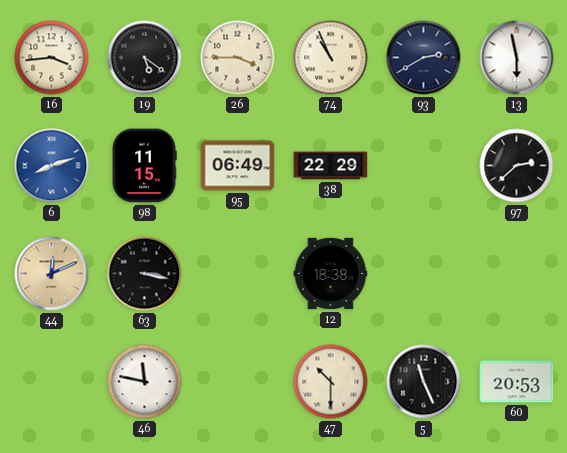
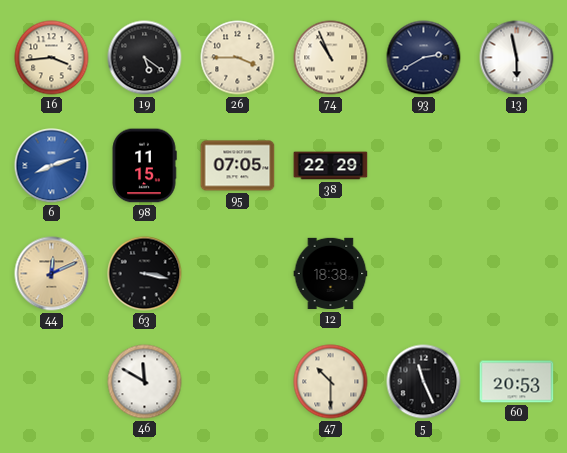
95: 06:49 -> 07:05 (238, 166)
97: 2:38 -> none (517, 166)
46: 11:47 -> 11:50 (145, 382)
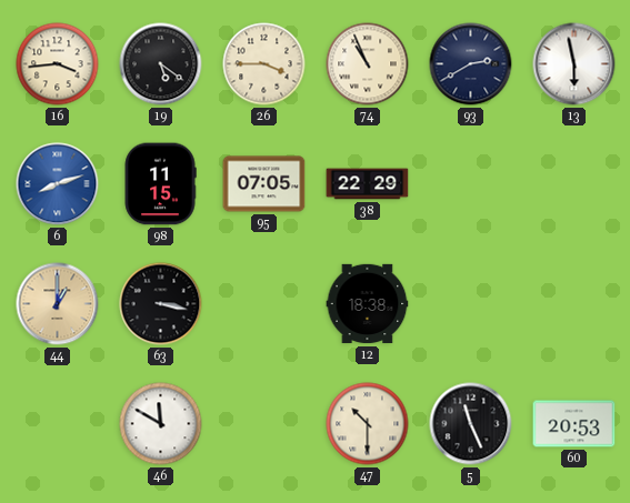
44: 12:11 -> 1:00 (58, 304)
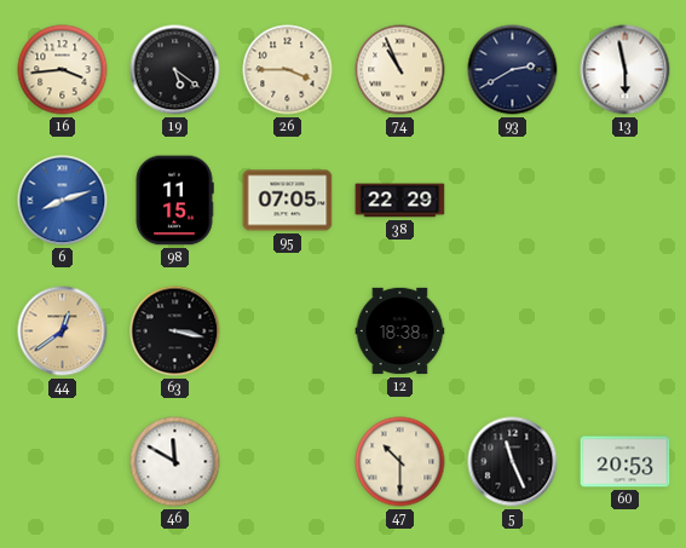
44: 1:00 -> 12:39 (63, 331)
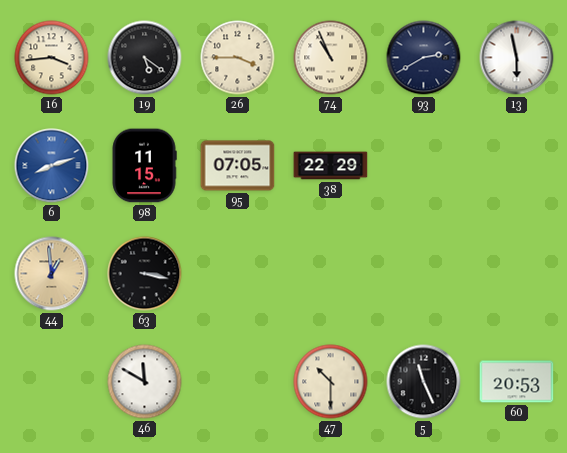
44: 12:39 -> 12:59 (52, 274)
12: 18:38 -> none (400, 331)
